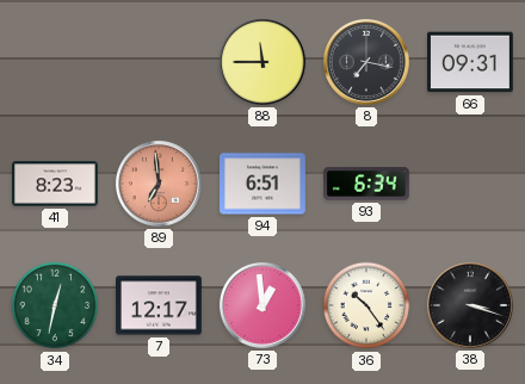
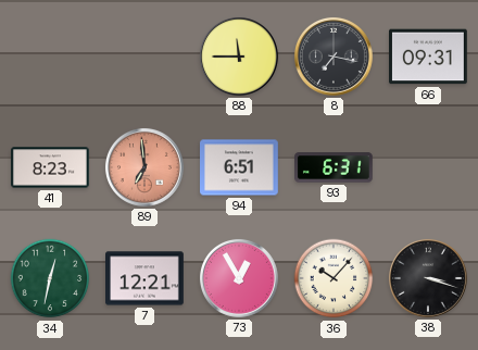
93: 6:34 -> 6:31 (335, 167)
7: 12:17 -> 12:21 (146, 278)
73: 12:59 -> 12:55 (239, 278)
36: 10:24 -> 10:07 (334, 278)
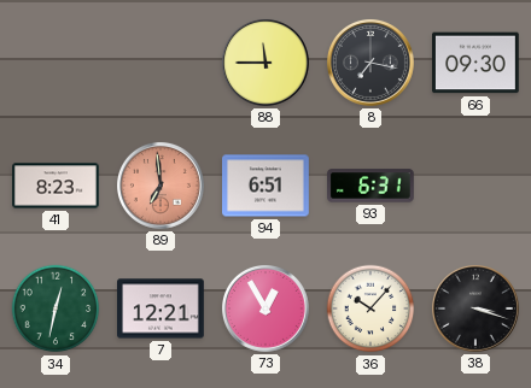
66: 09:31 -> 09:30 (477, 63)
